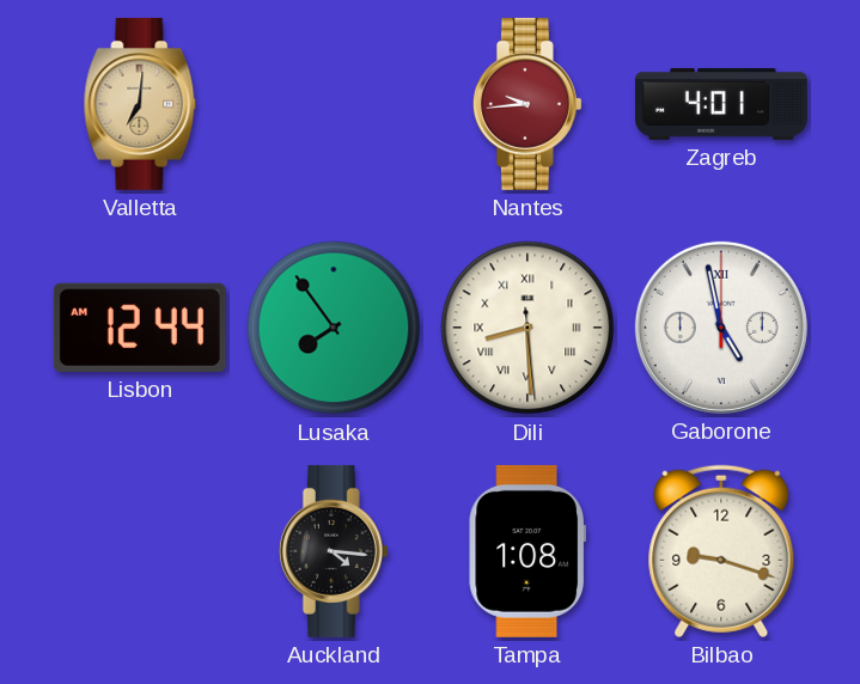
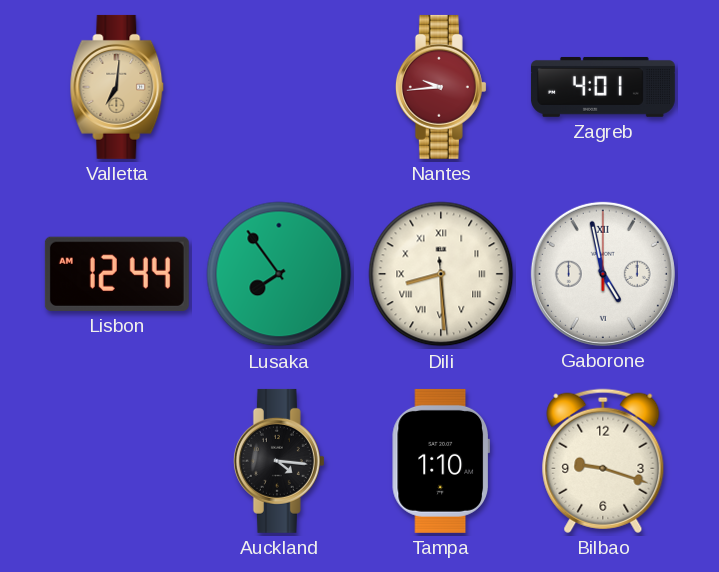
Tampa: 1:08 -> 1:10 (440, 461)
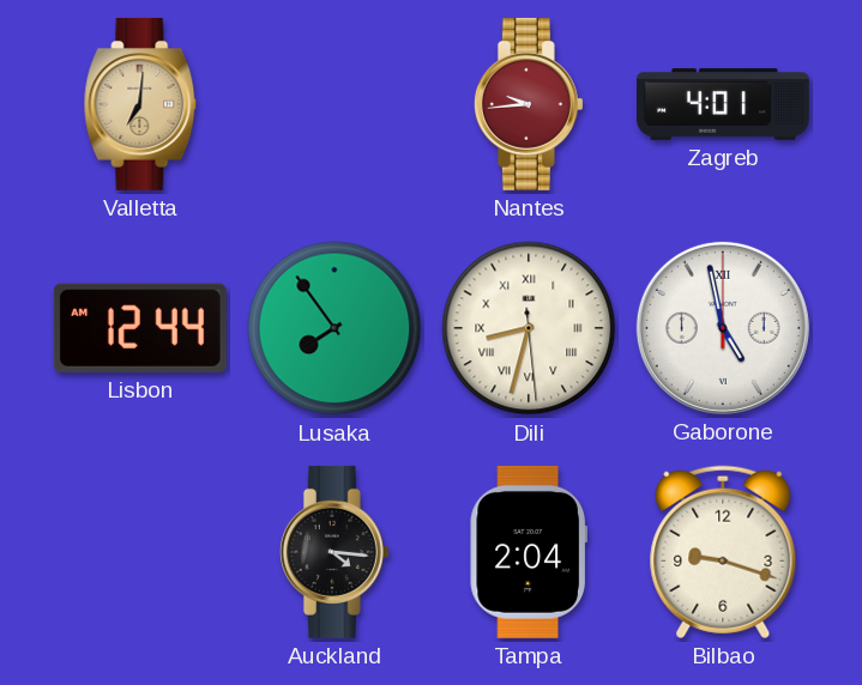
Dili: 8:29 -> 8:32 (529, 328)
Tampa: 1:10 -> 2:04 (528, 552)
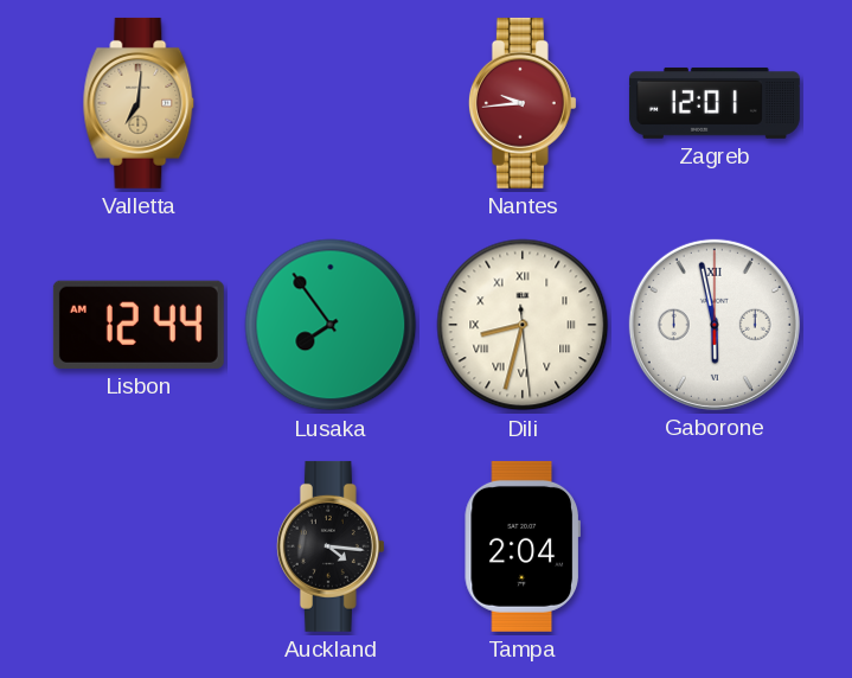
Zagreb: 4:01 -> 12:01 (715, 103)
Gaborone: 4:58 -> 5:58 (715, 325)
Bilbao: 9:18 -> none (723, 552)
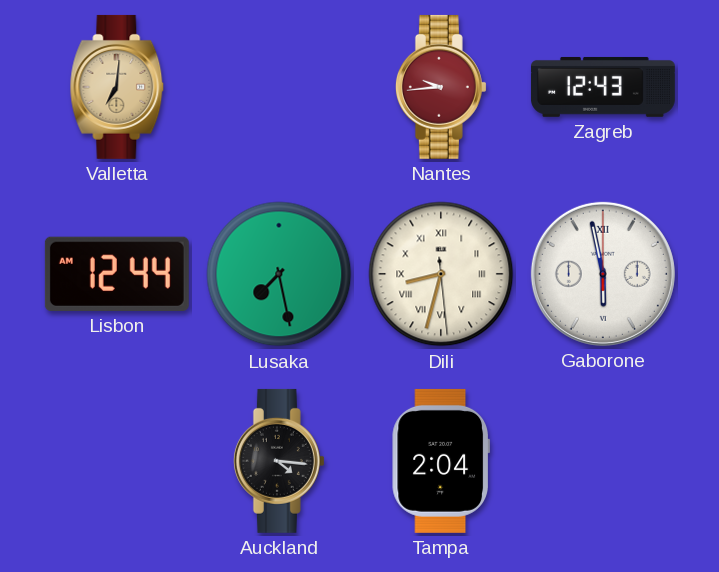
Zagreb: 12:01 -> 12:43 (603, 87)
Lusaka: 7:54 -> 7:28 (279, 274)
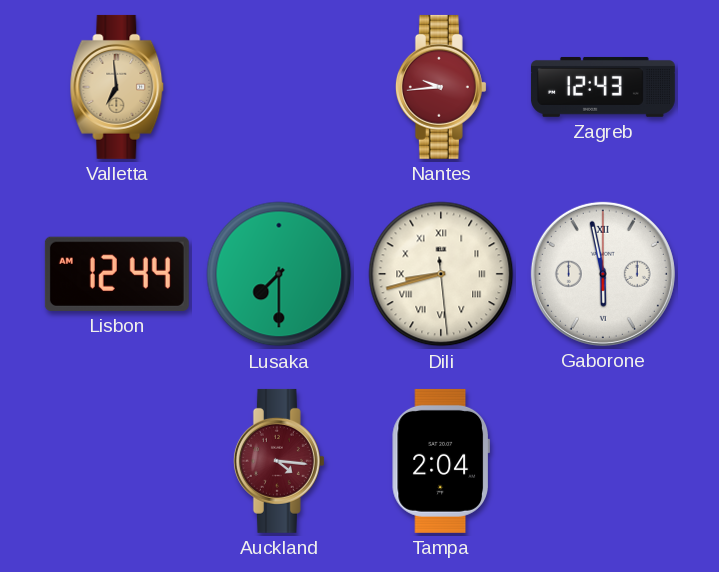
Valletta: 7:01 -> 6:59 (117, 87)
Lusaka: 7:28 -> 7:30 (279, 274)
Dili: 8:32 -> 8:42 (441, 274)
Auckland dial: black -> burgundy (279, 461)
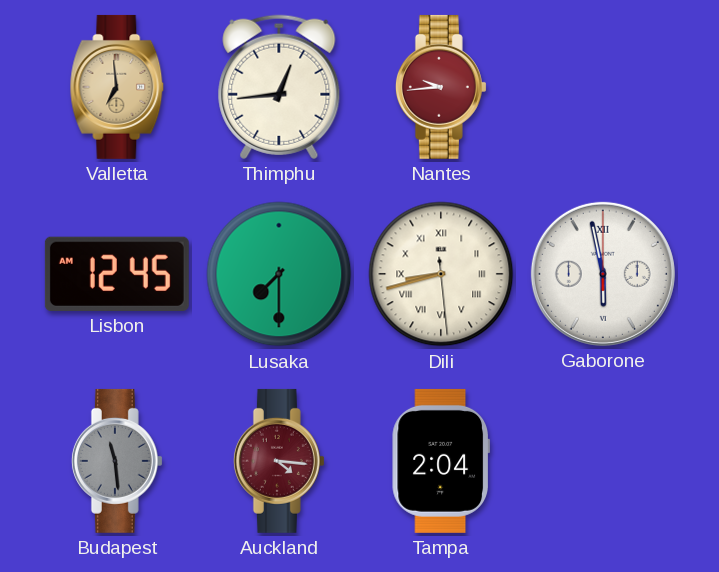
Thimphu: none -> 12:44 (279, 87)
Zagreb: 12:43 -> none (603, 87)
Lisbon: 12:44 -> 12:45 (117, 274)
Budapest: none -> 11:29 (117, 461)
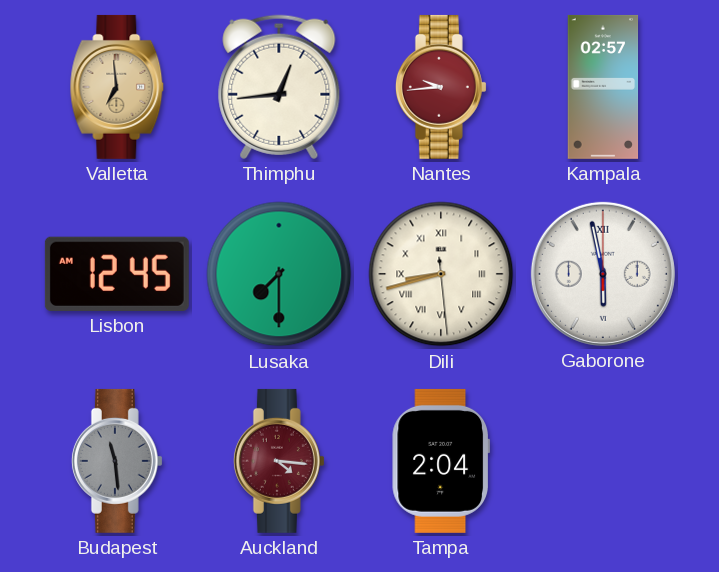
Kampala: none -> 02:57 (603, 87)
